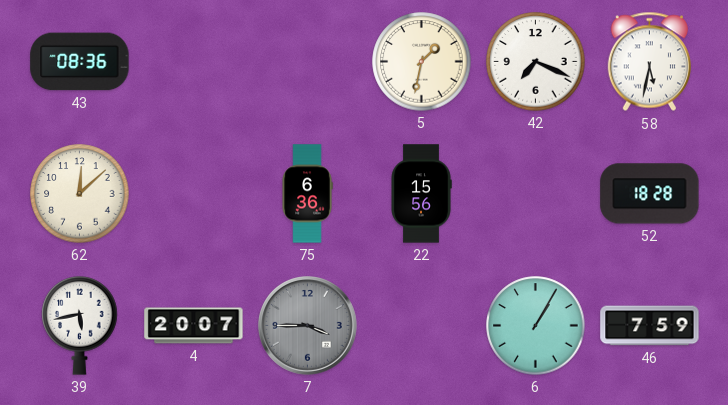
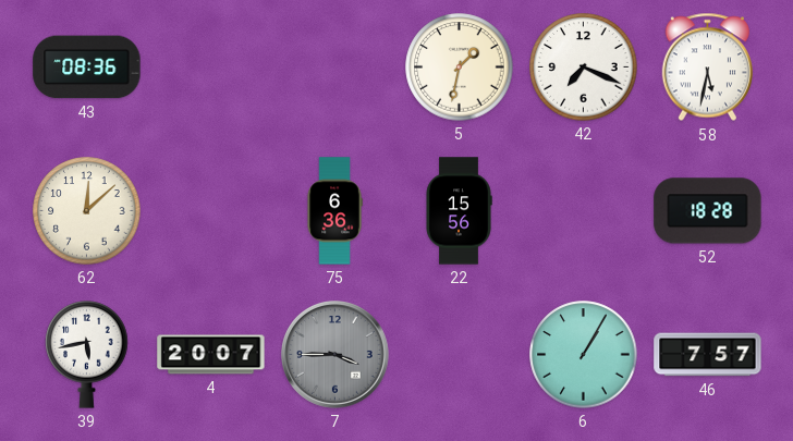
46: 7:59 -> 7:57 (708, 355)
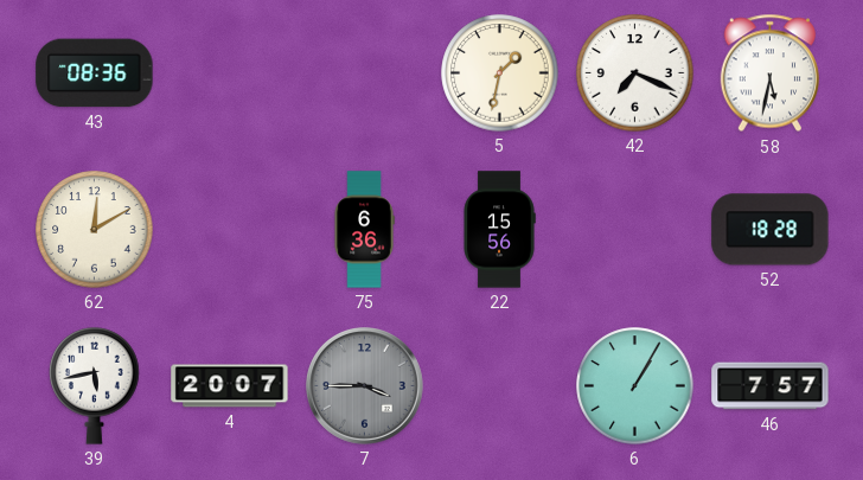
62: 12:08 -> 12:10 (95, 230)
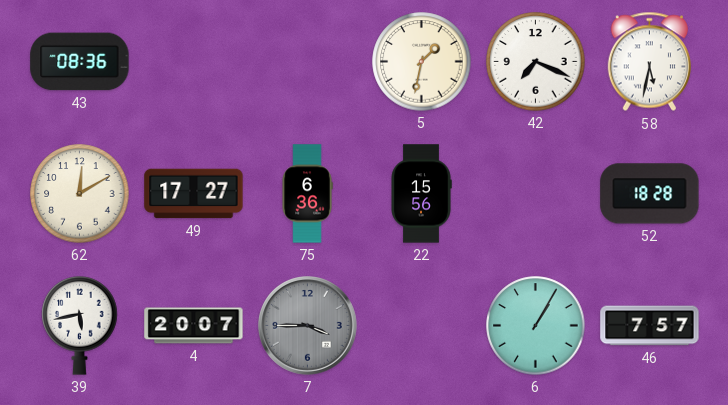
49: none -> 17:27 (194, 194)
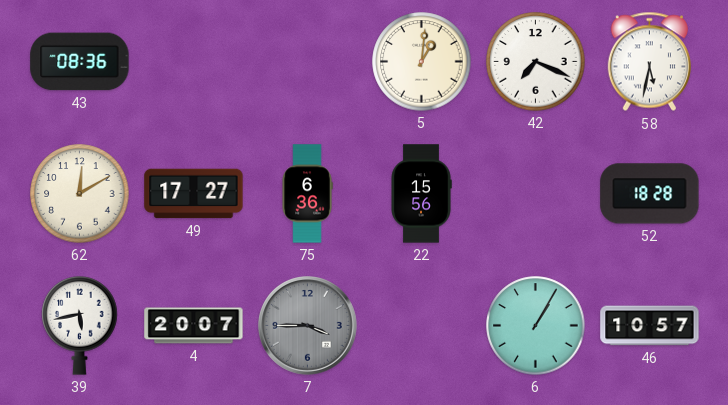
5: 1:32 -> 1:01 (422, 62)
46: 7:57 -> 10:57 (650, 326)
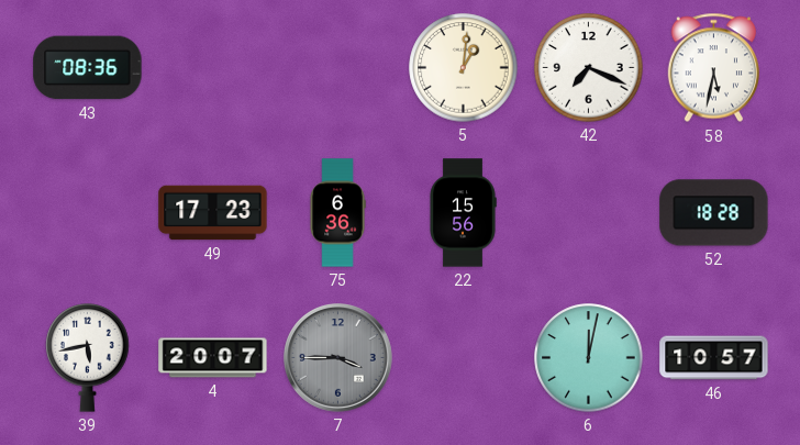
62: 12:10 -> none (80, 194)
49: 17:27 -> 17:23 (213, 213)
6: 1:05 -> 12:02 (589, 358)
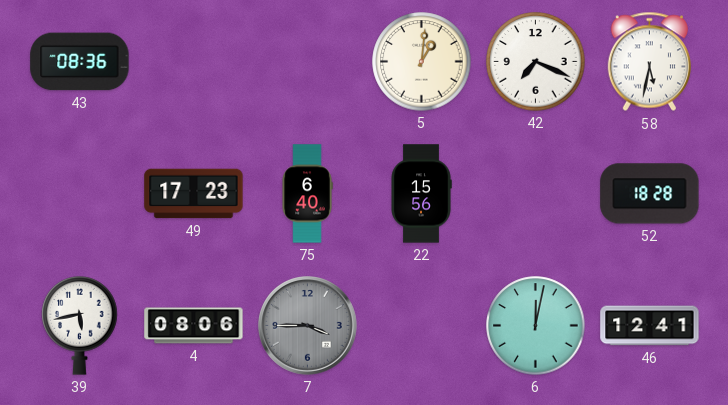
75: 6:36 -> 6:40 (307, 194)
4: 20:07 -> 08:06 (194, 326)
46: 10:57 -> 12:41 (650, 326)
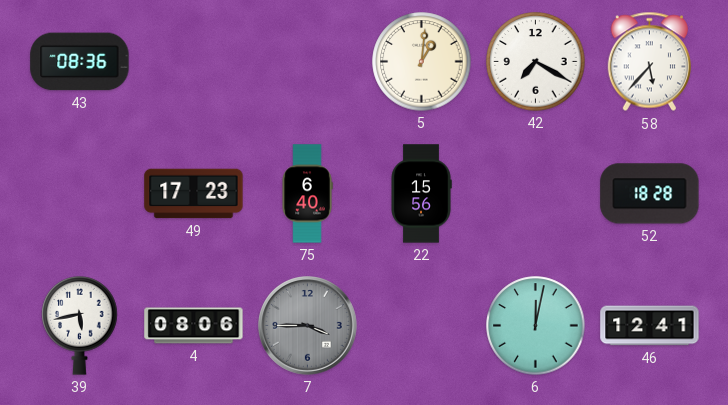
42: 7:19 -> 7:20 (536, 62)
58: 5:32 -> 5:37 (649, 62)
